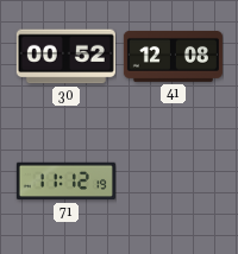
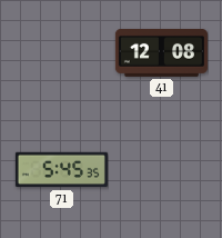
30: 00:52 -> none (65, 57)
71: 11:12 -> 5:45 (61, 170)
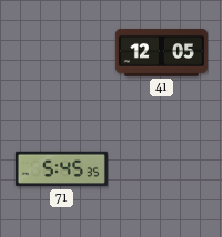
41: 12:08 -> 12:05 (161, 52)
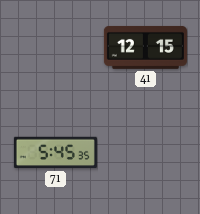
41: 12:05 -> 12:15 (145, 47)
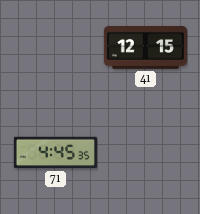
71: 5:45 -> 4:45 (55, 153)
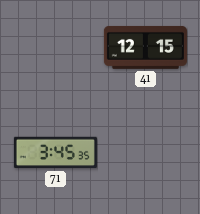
71: 4:45 -> 3:45 (55, 153)
